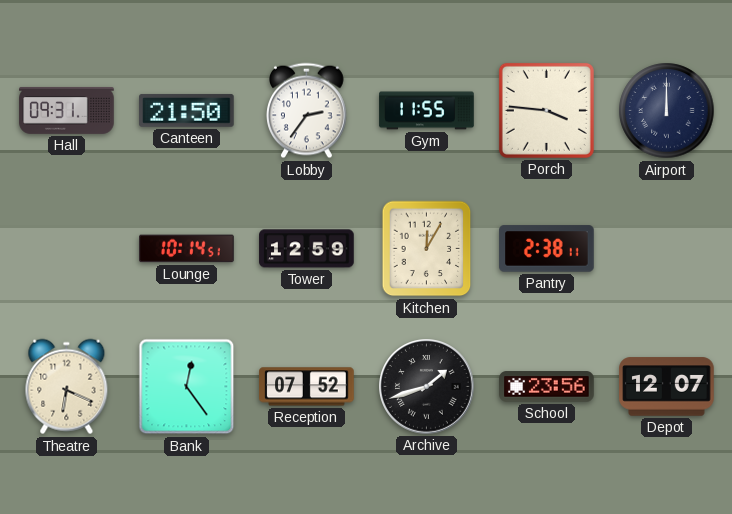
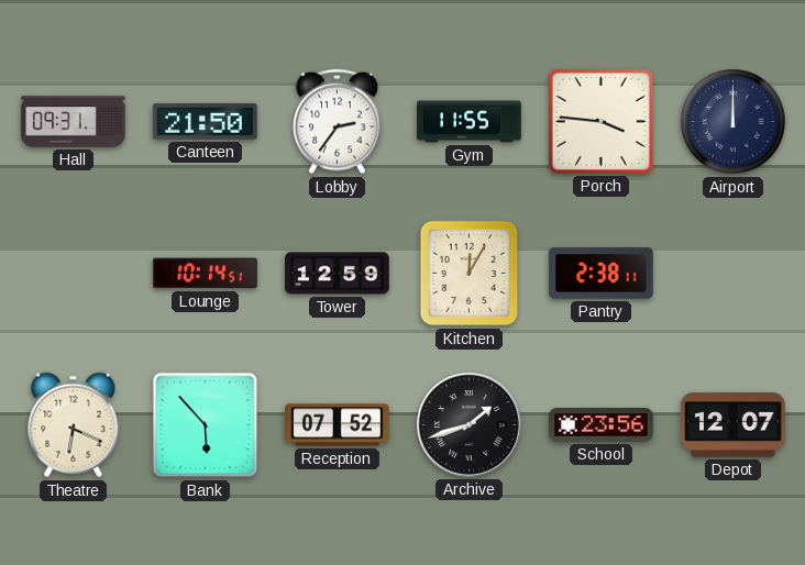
Bank: 12:24 -> 5:53 (206, 425)
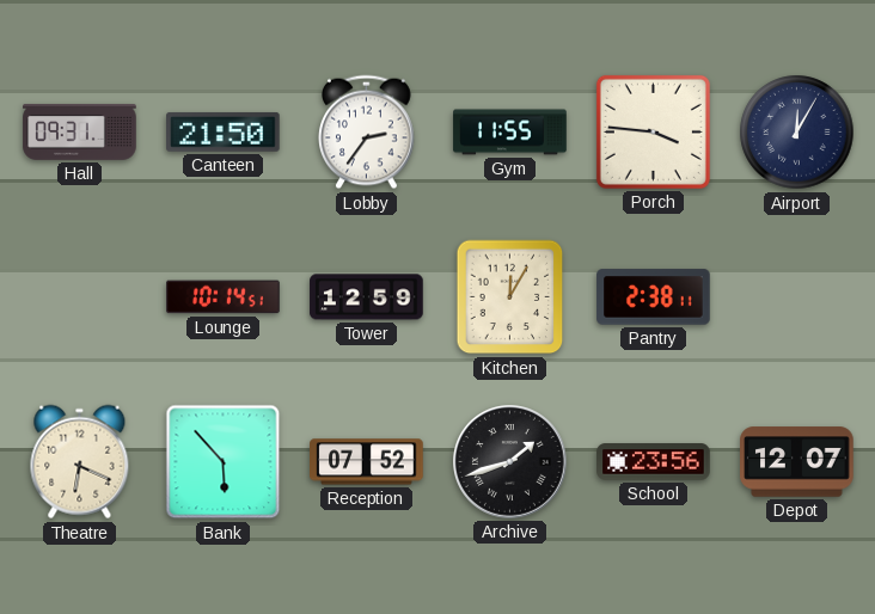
Airport: 12:00 -> 12:05 (797, 133)
